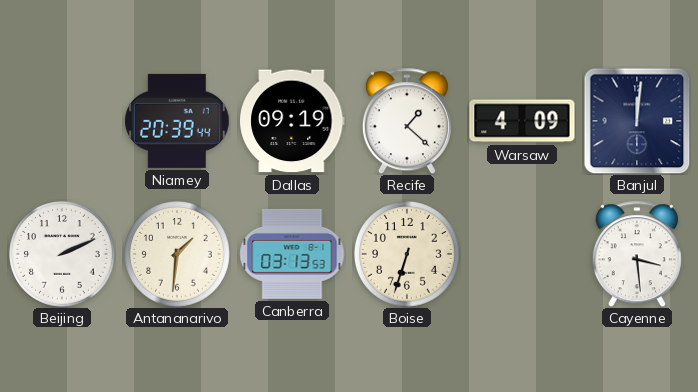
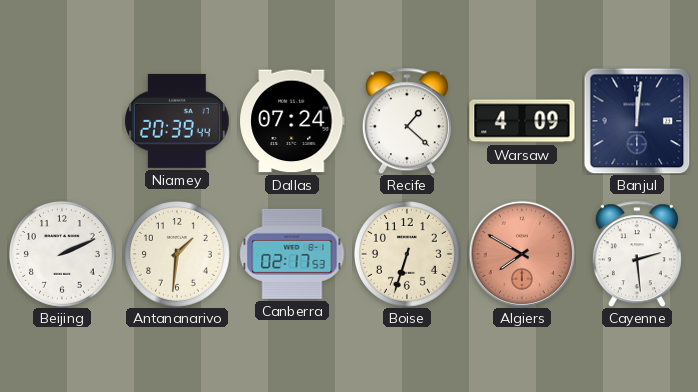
Dallas: 09:19 -> 07:24 (293, 121)
Canberra: 03:13 -> 02:17 (292, 254)
Algiers: none -> 7:50 (522, 254)
Cayenne: 3:29 -> 2:29 (637, 254)
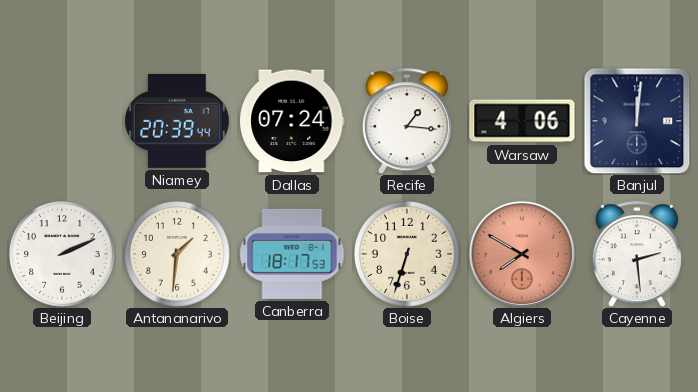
Recife: 1:22 -> 1:16 (407, 121)
Warsaw: 4:09 -> 4:06 (522, 121)
Canberra: 02:17 -> 18:17 (292, 254)
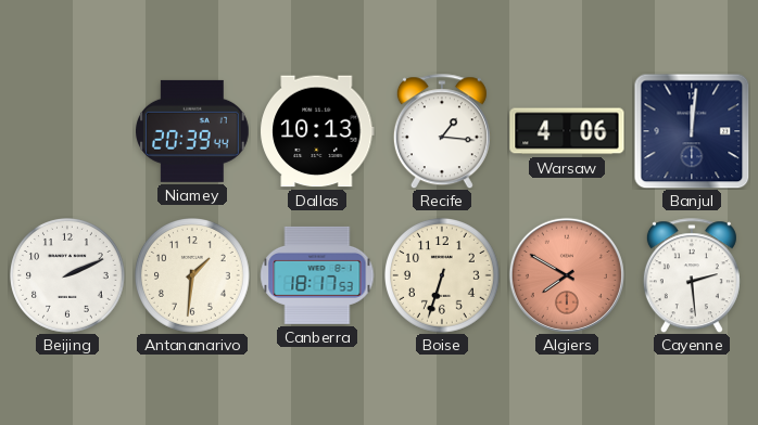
Dallas: 07:24 -> 10:13 (318, 131)
